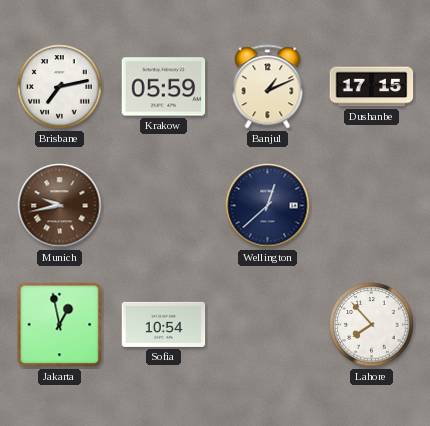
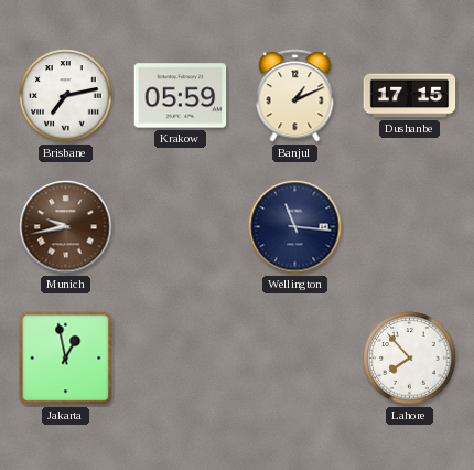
Wellington: 12:38 -> 11:16 (295, 227)
Sofia: 10:54 -> none (164, 324)
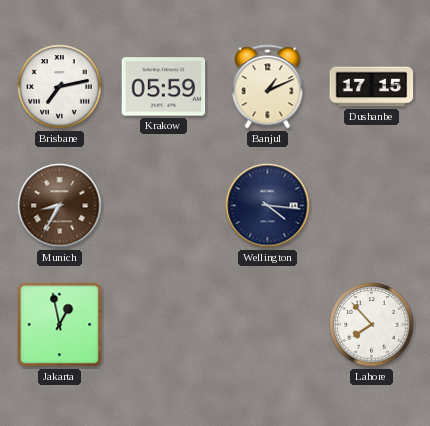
Munich: 9:43 -> 8:35 (60, 206)
Wellington: 11:16 -> 4:16 (268, 206)
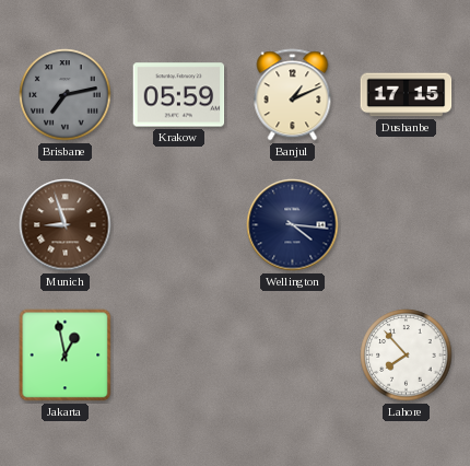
Brisbane dial: white -> grey (66, 95)
Munich: 8:35 -> 8:57 (66, 225)
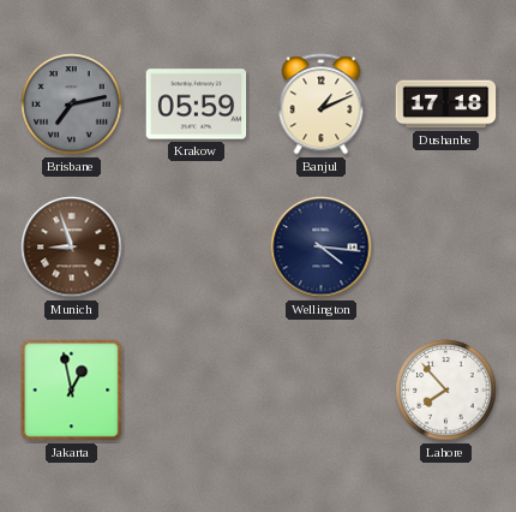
Dushanbe: 17:15 -> 17:18 (446, 105)
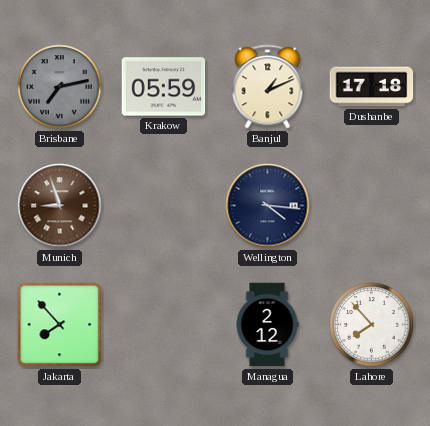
Jakarta: 12:58 -> 7:53 (60, 325)
Managua: none -> 2:12 (267, 325)
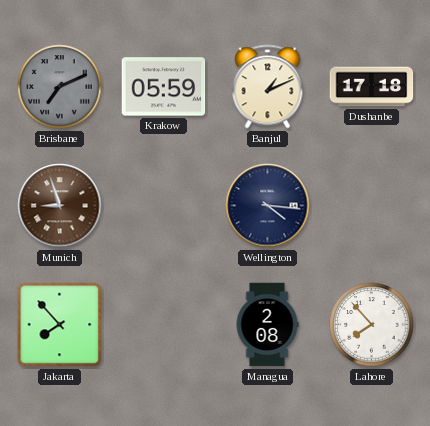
Brisbane: 7:13 -> 7:11 (60, 87)
Managua: 2:12 -> 2:08 (267, 325)
